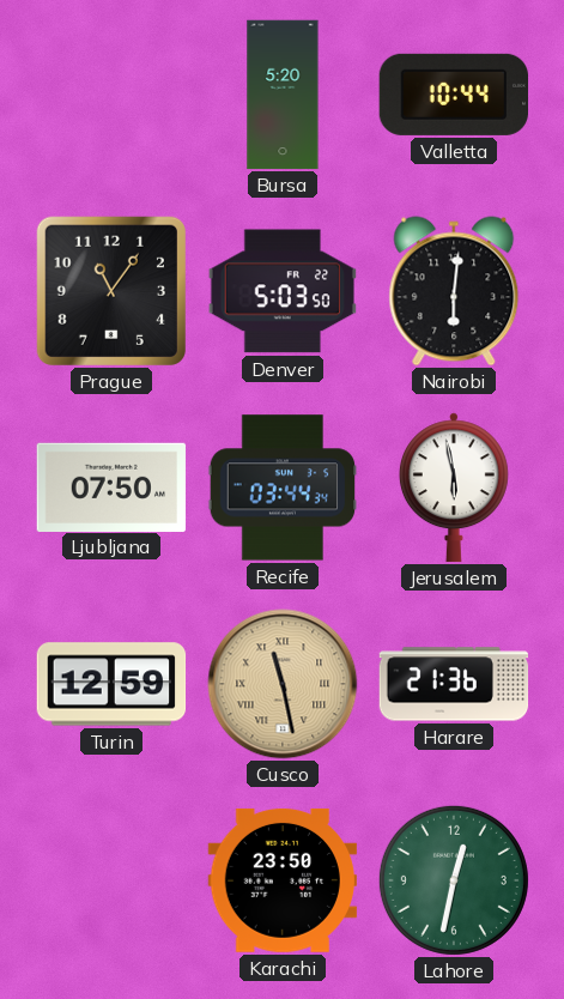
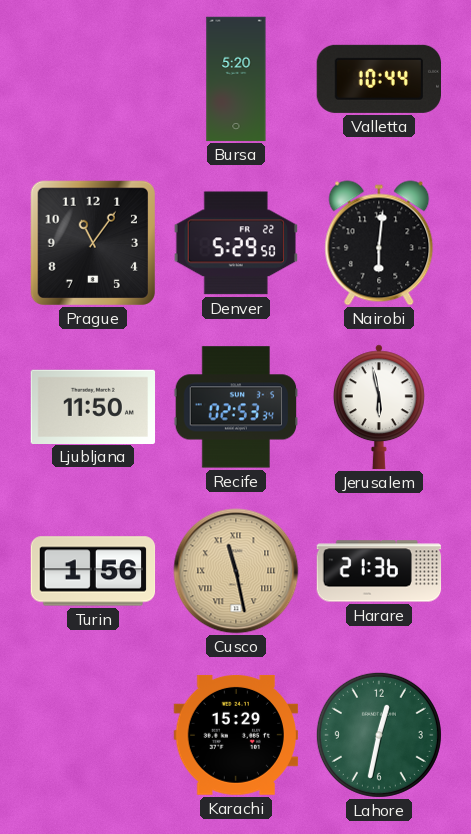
Denver: 5:03 -> 5:29 (235, 243)
Ljubljana: 07:50 -> 11:50 (93, 406)
Recife: 03:44 -> 02:53 (236, 407)
Turin: 12:59 -> 1:56 (93, 571)
Karachi: 23:50 -> 15:29 (235, 735)
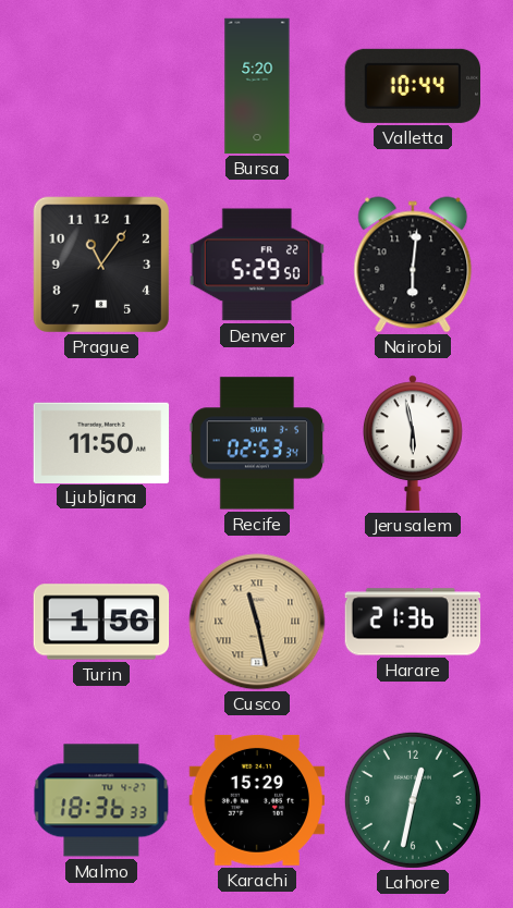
Malmo: none -> 18:36 (101, 800)
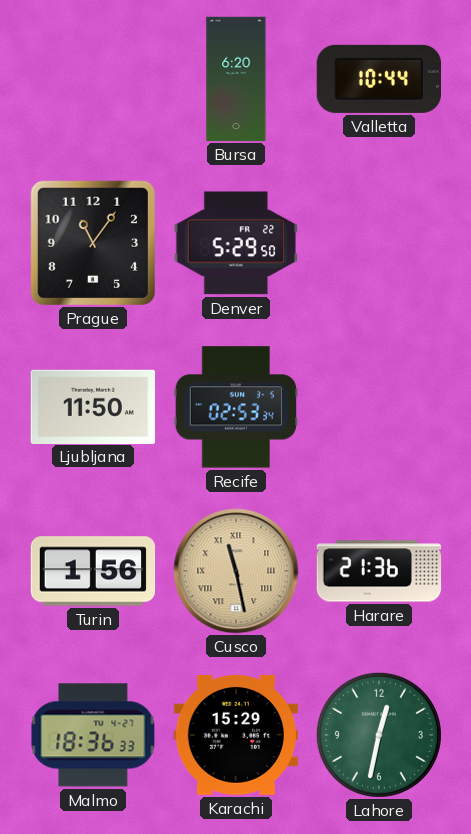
Bursa: 5:20 -> 6:20 (236, 79)
Nairobi: 6:01 -> none (413, 265)
Jerusalem: 5:58 -> none (413, 443)
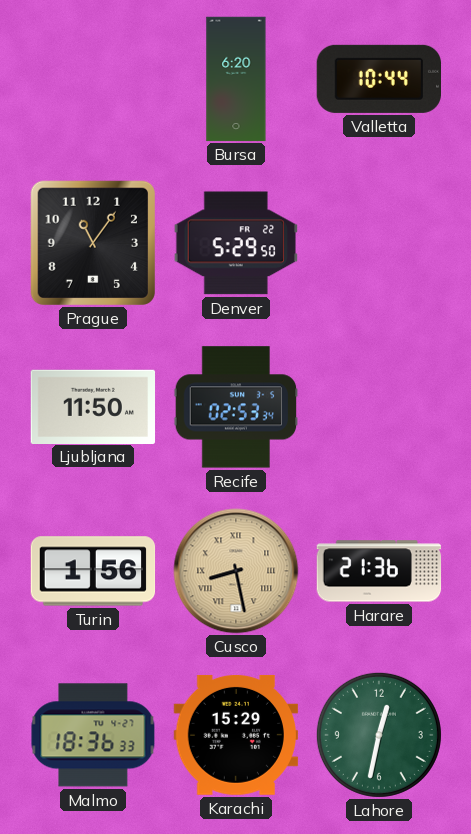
Cusco: 11:28 -> 8:28 (236, 571)
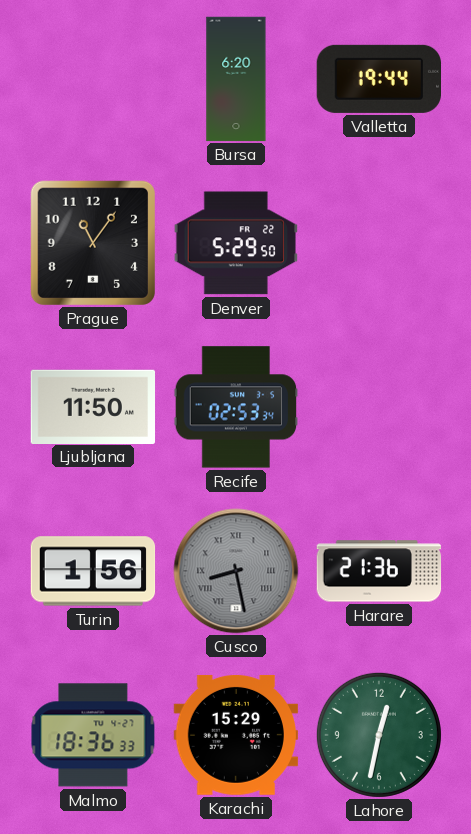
Valletta: 10:44 -> 19:44 (378, 79)
Cusco dial: champagne -> grey (236, 571)
